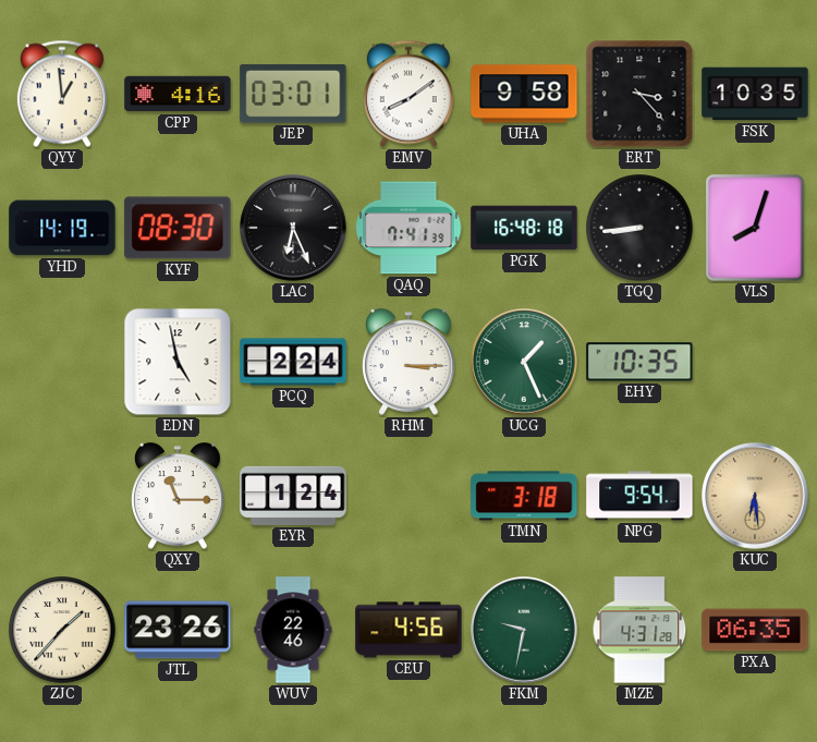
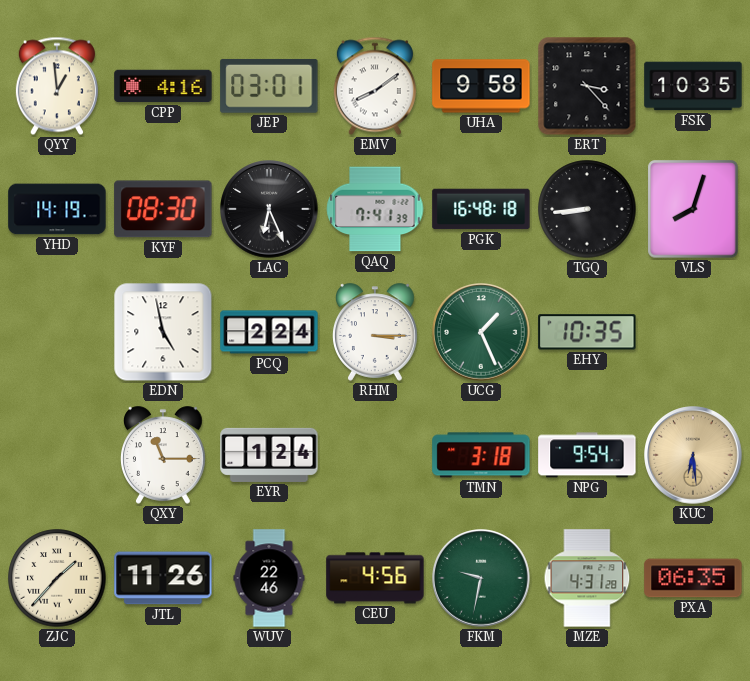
JTL: 23:26 -> 11:26 (163, 578)
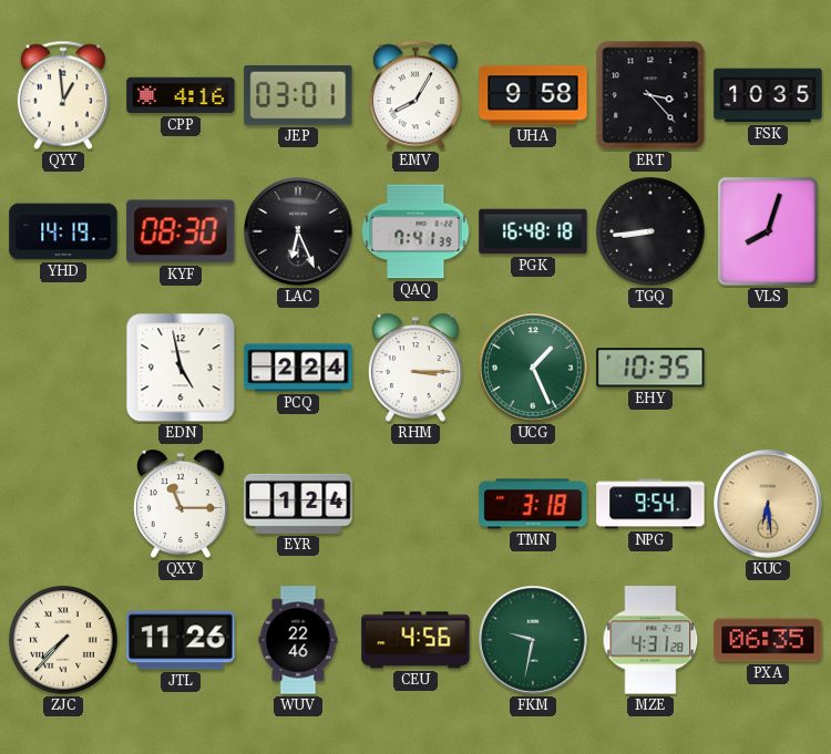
EMV: 8:09 -> 8:05 (416, 95)
ZJC: 1:37 -> 7:37 (63, 640)
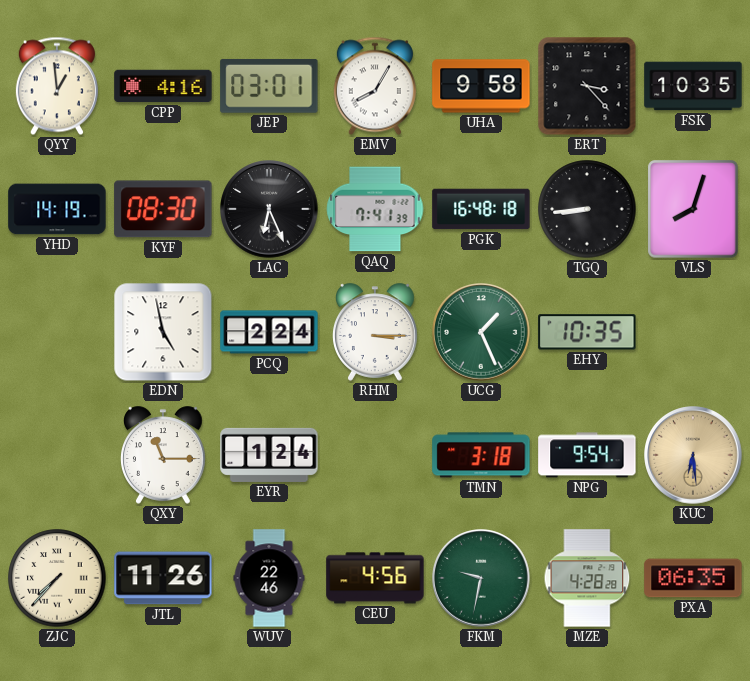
MZE: 4:31 -> 4:28 (587, 578)
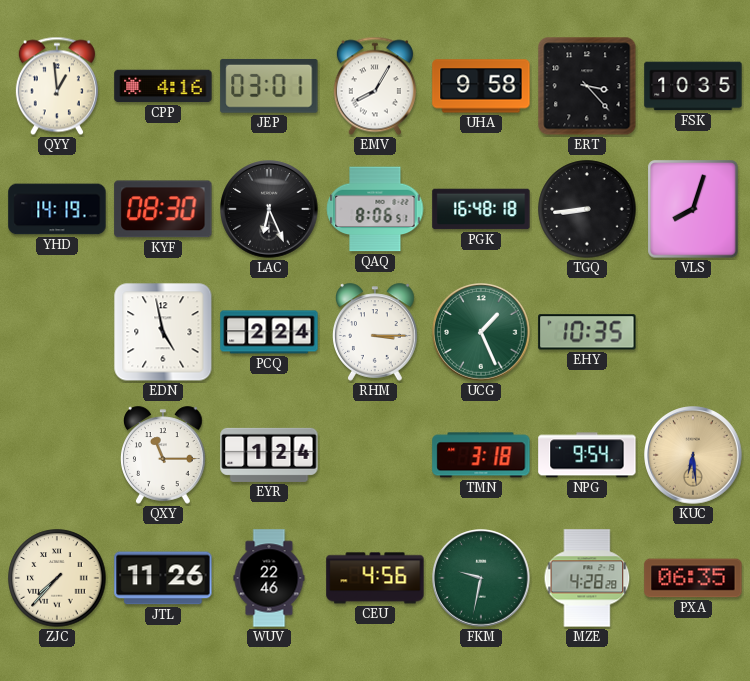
QAQ: 7:41 -> 8:06 (375, 209)
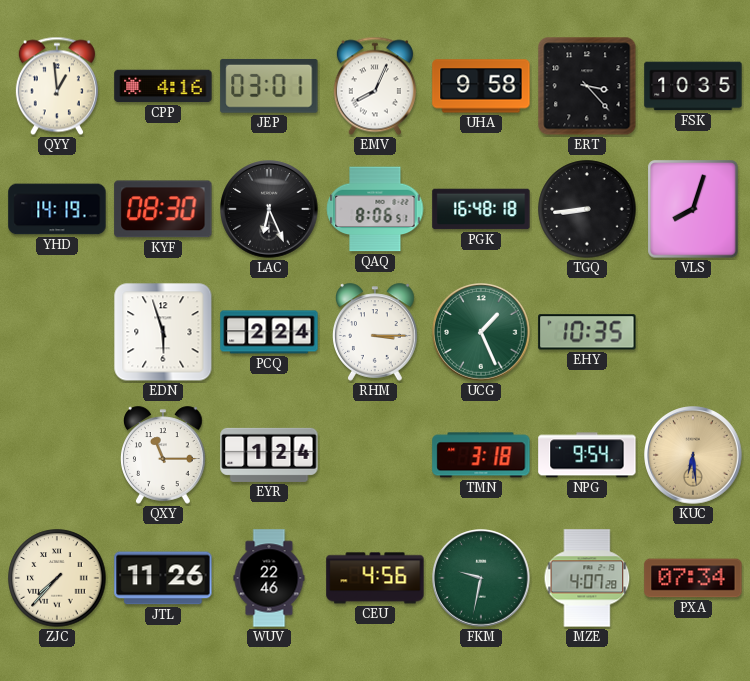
EMV: 8:05 -> 8:04 (375, 86)
EDN: 4:58 -> 5:57 (163, 332)
MZE: 4:28 -> 4:07 (587, 578)
PXA: 06:35 -> 07:34 (693, 578)
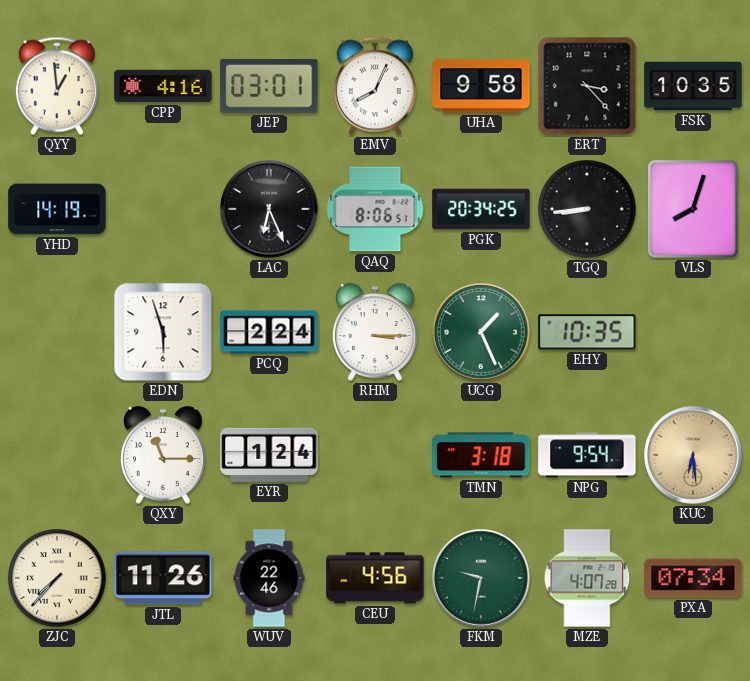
KYF: 08:30 -> none (163, 209)
PGK: 16:48 -> 20:34 (481, 209)
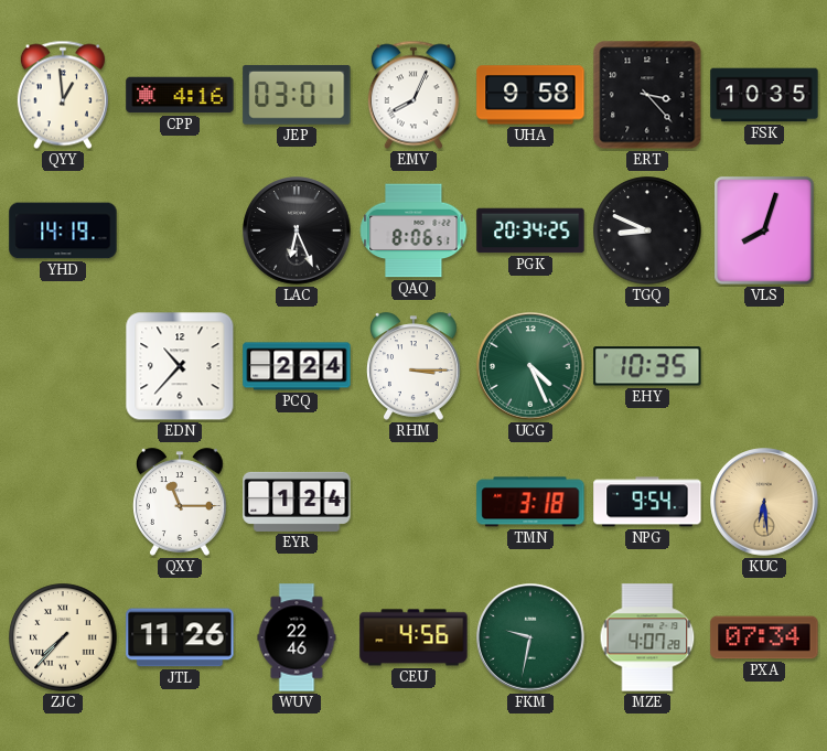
TGQ: 8:44 -> 8:49 (647, 230)
EDN: 5:57 -> 10:37 (180, 366)
UCG: 1:26 -> 4:26 (530, 366)
